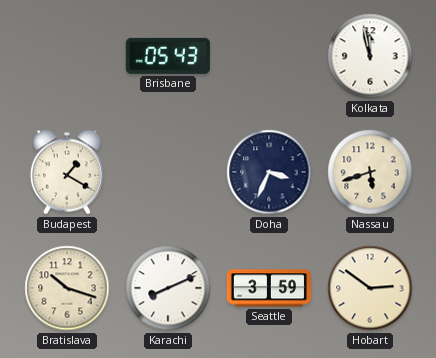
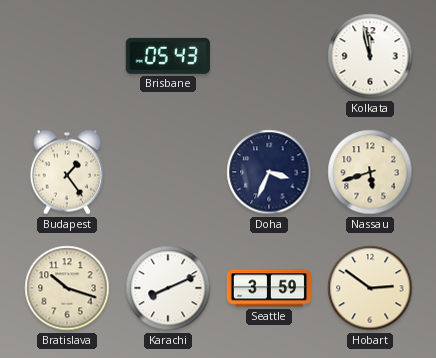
Budapest: 1:20 -> 1:24 (67, 172)
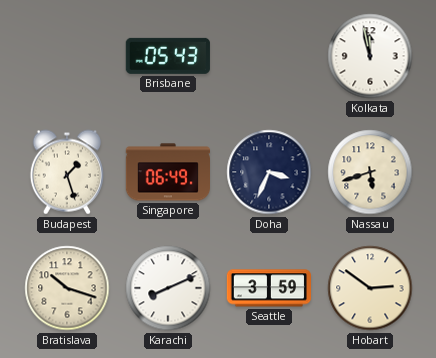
Budapest: 1:24 -> 1:27 (67, 172)
Singapore: none -> 06:49 (167, 172)
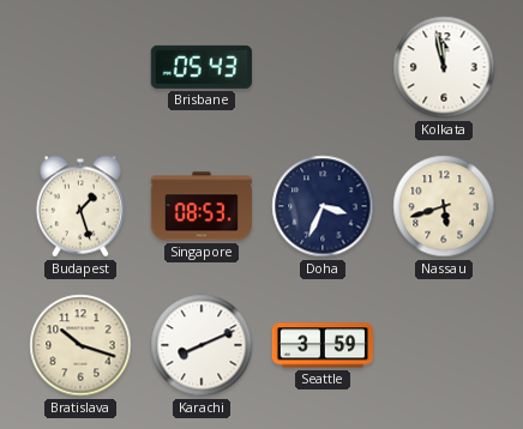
Singapore: 06:49 -> 08:53 (200, 206)
Hobart: 2:51 -> none (370, 288)
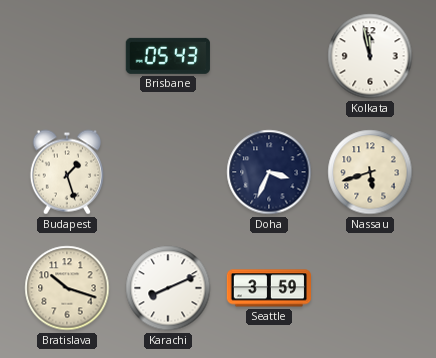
Singapore: 08:53 -> none (200, 206)
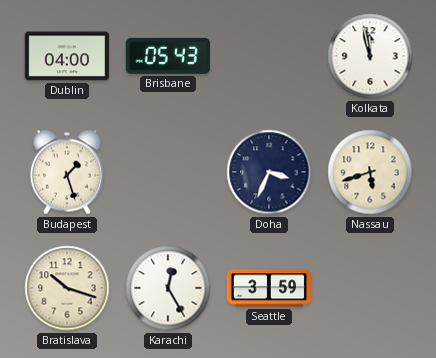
Dublin: none -> 04:00 (66, 56)
Karachi: 8:11 -> 12:25 (168, 288)
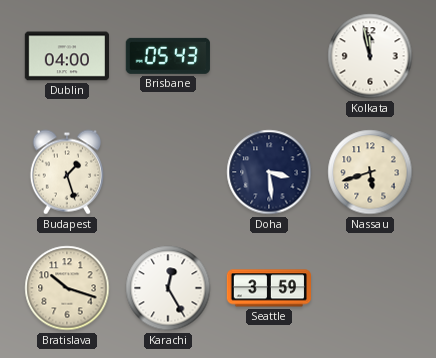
Doha: 3:34 -> 3:29 (269, 172)
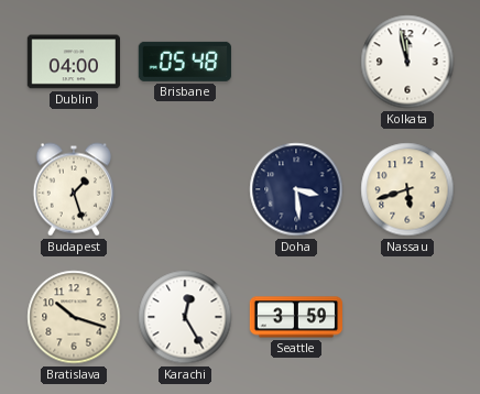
Brisbane: 05:43 -> 05:48 (185, 62)
